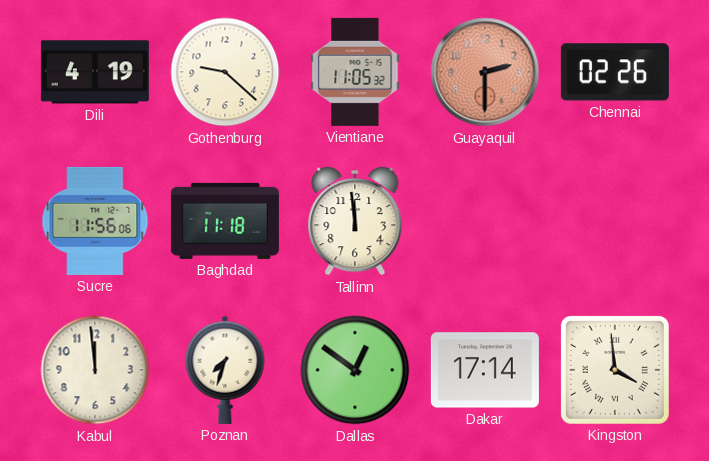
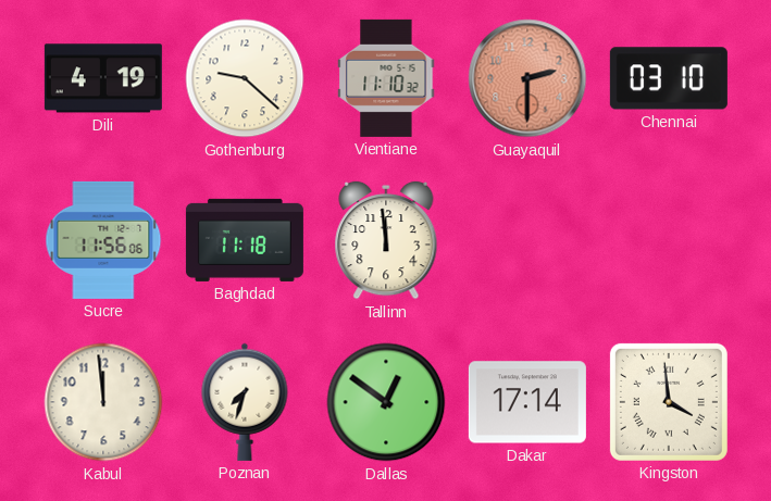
Vientiane: 11:05 -> 11:10 (386, 78)
Chennai: 02:26 -> 03:10 (669, 78)
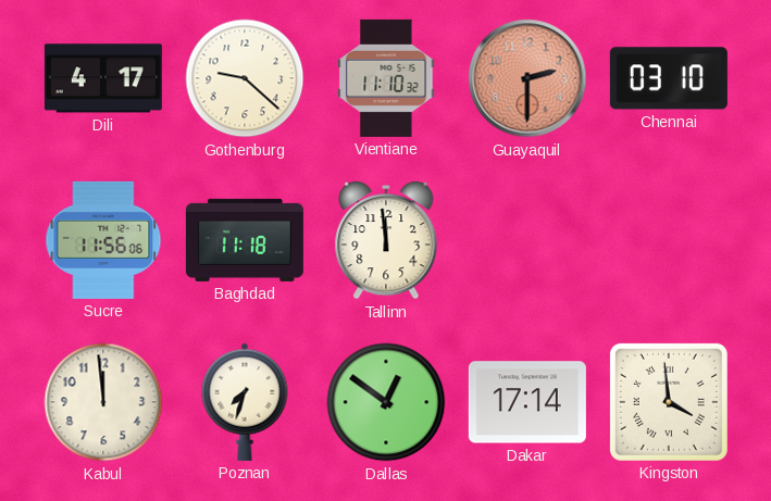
Dili: 4:19 -> 4:17 (103, 78)
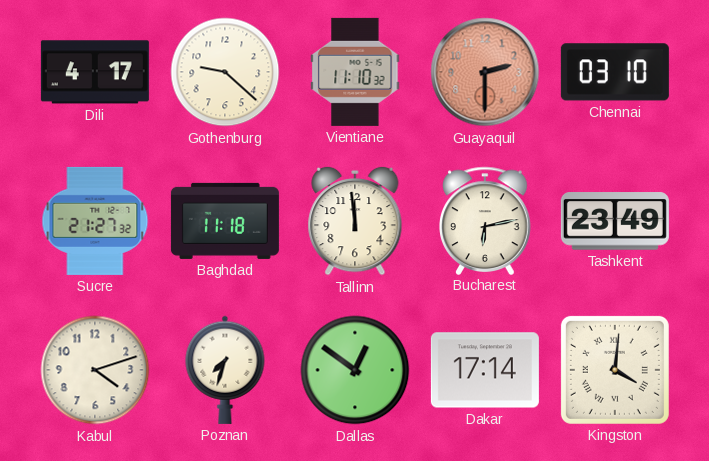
Sucre: 11:56 -> 21:27 (95, 221)
Bucharest: none -> 6:13 (485, 220)
Tashkent: none -> 23:49 (615, 221)
Kabul: 11:59 -> 4:12 (95, 370)
Kingston: 3:59 -> 4:01 (615, 370)
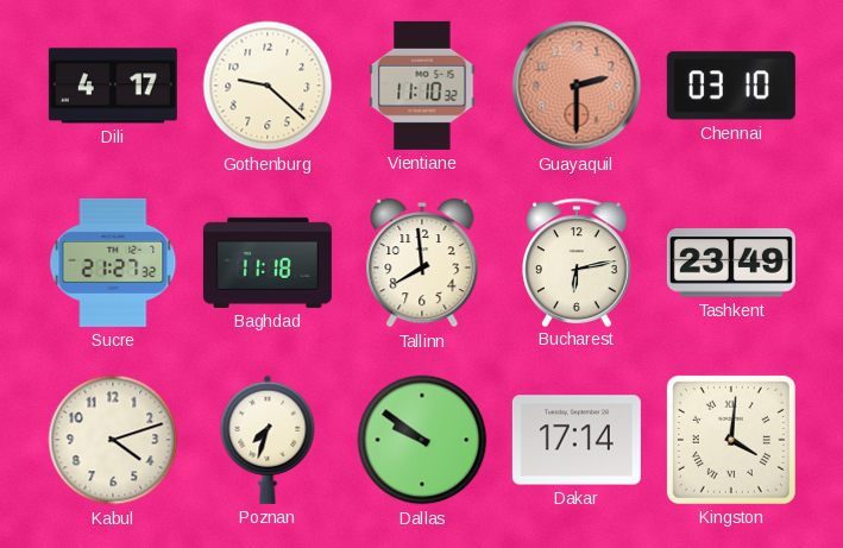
Tallinn: 11:59 -> 7:59 (422, 263)
Dallas: 12:51 -> 9:51 (422, 440)
